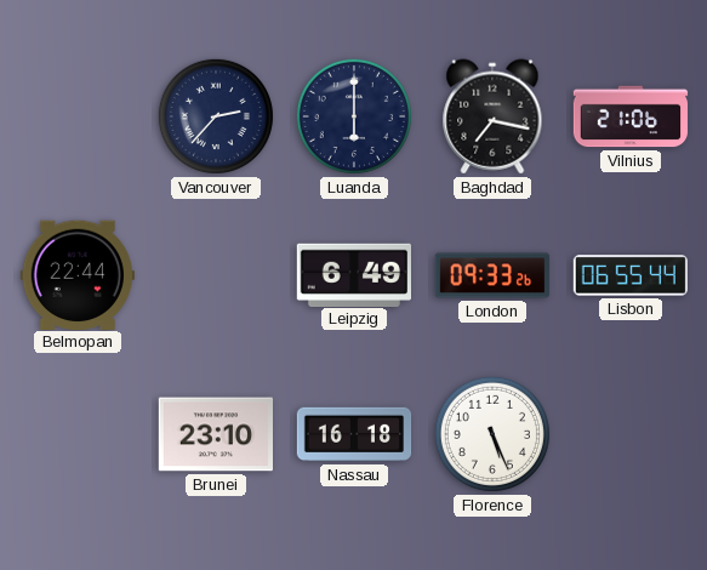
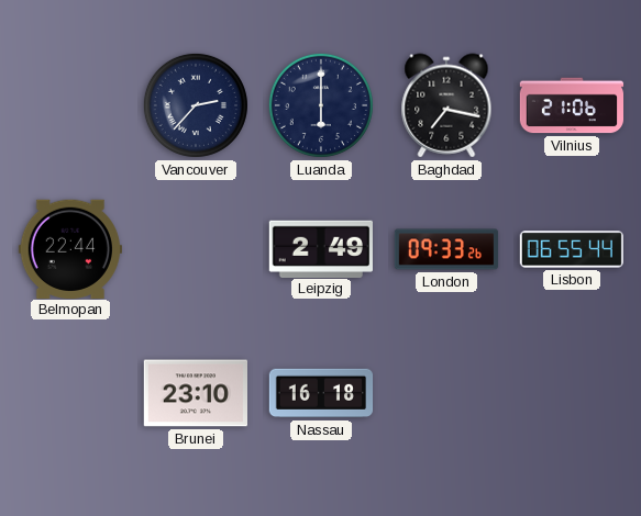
Leipzig: 6:49 -> 2:49 (320, 248)
Florence: 5:26 -> none (492, 434)
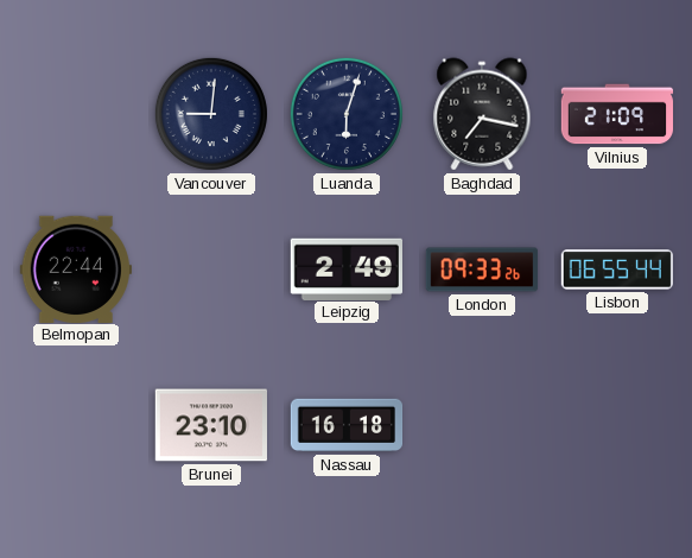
Vancouver: 2:37 -> 9:01 (211, 114)
Luanda: 6:00 -> 6:03 (347, 114)
Vilnius: 21:06 -> 21:09 (617, 114)
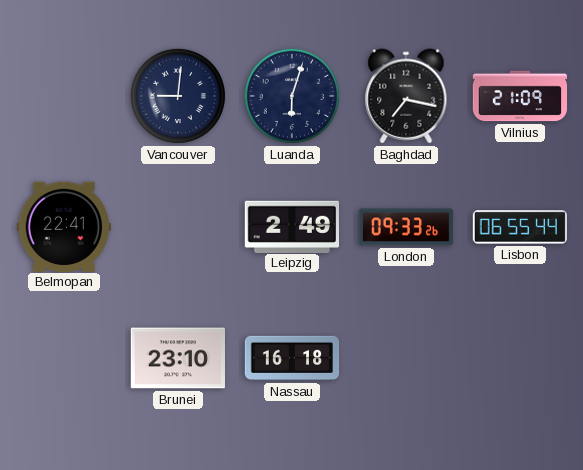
Belmopan: 22:44 -> 22:41 (63, 226)
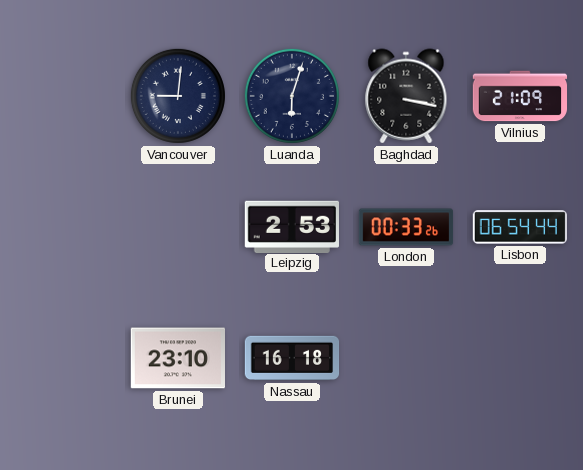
Baghdad: 7:17 -> 3:17 (406, 96)
Belmopan: 22:41 -> none (63, 226)
Leipzig: 2:49 -> 2:53 (291, 226)
London: 09:33 -> 00:33 (406, 227)
Lisbon: 06:55 -> 06:54 (519, 227)
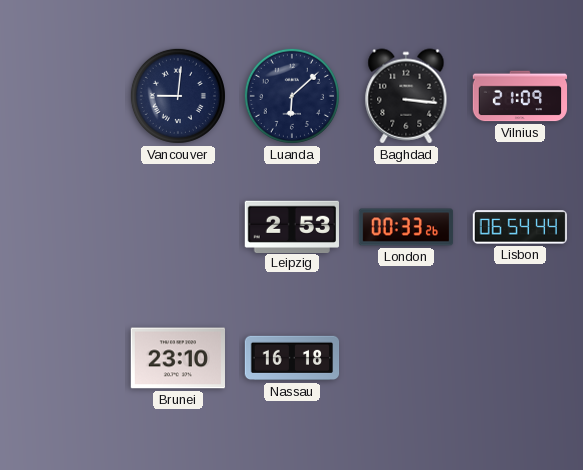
Luanda: 6:03 -> 6:08 (292, 96)
Baghdad: 3:17 -> 3:16 (406, 96)
